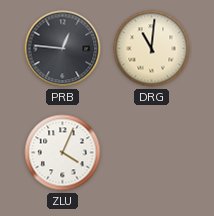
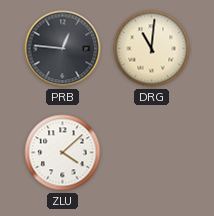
ZLU: 4:04 -> 4:08 (63, 153)
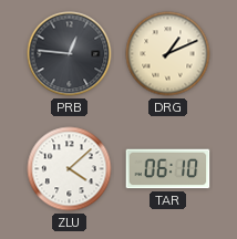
DRG: 11:01 -> 1:11 (168, 54)
TAR: none -> 06:10 (168, 169)
